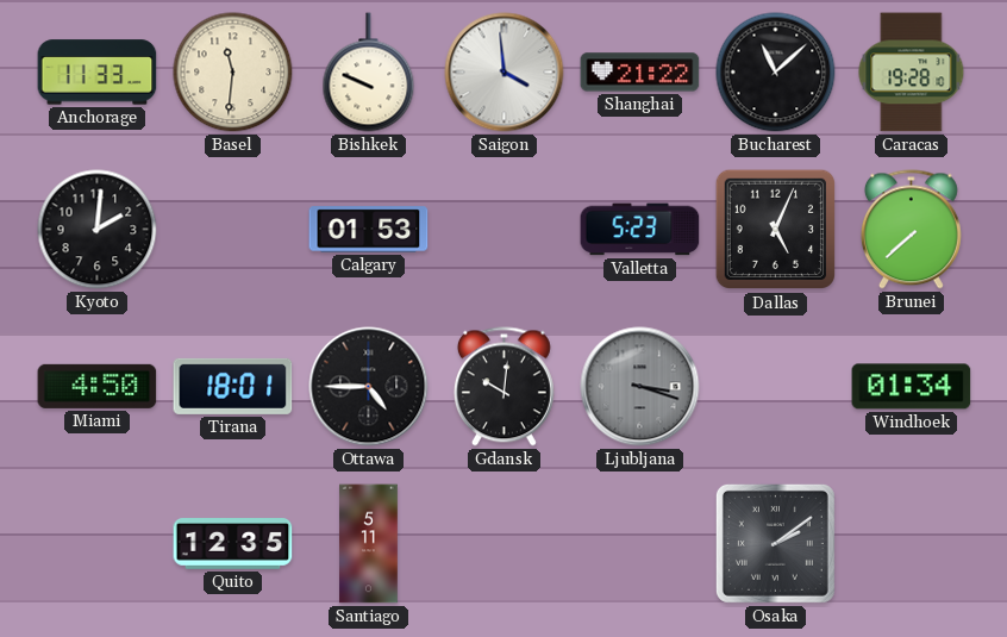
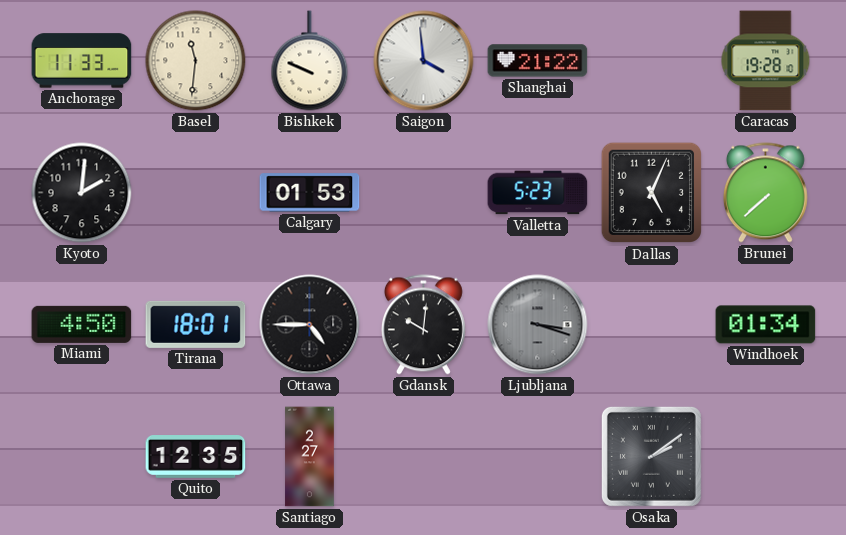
Bucharest: 11:08 -> none (776, 73)
Santiago: 5:11 -> 2:27 (310, 457)
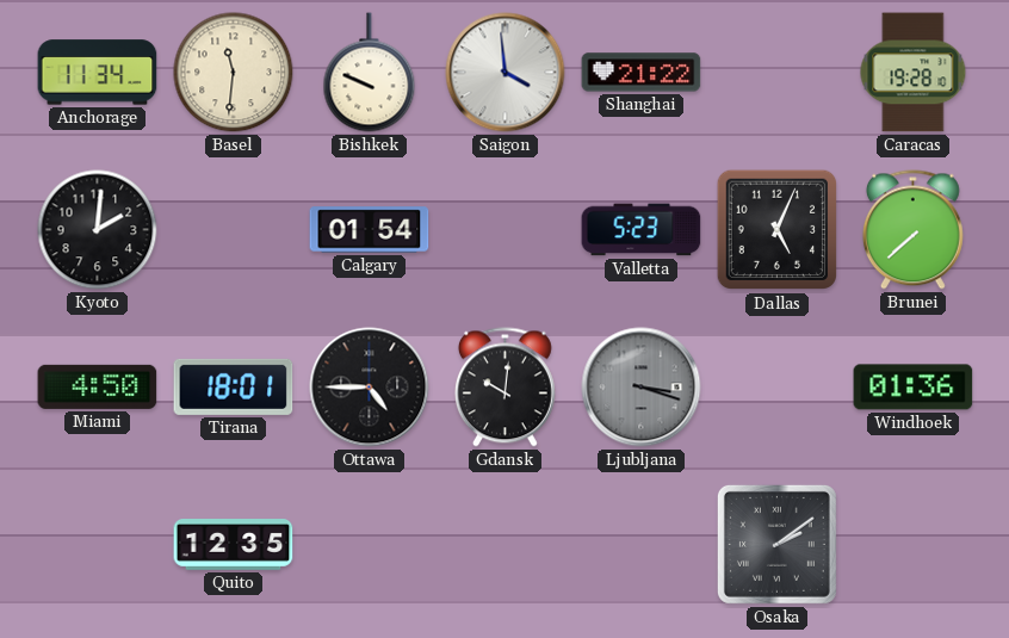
Anchorage: 11:33 -> 11:34 (98, 73)
Calgary: 01:53 -> 01:54 (370, 230)
Windhoek: 01:34 -> 01:36 (914, 388)
Santiago: 2:27 -> none (310, 457)
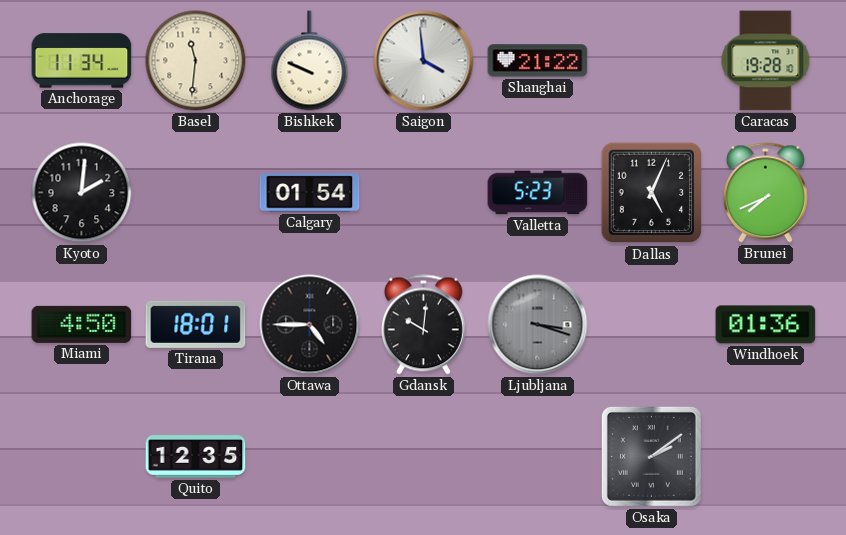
Brunei: 7:38 -> 7:41 (765, 193)
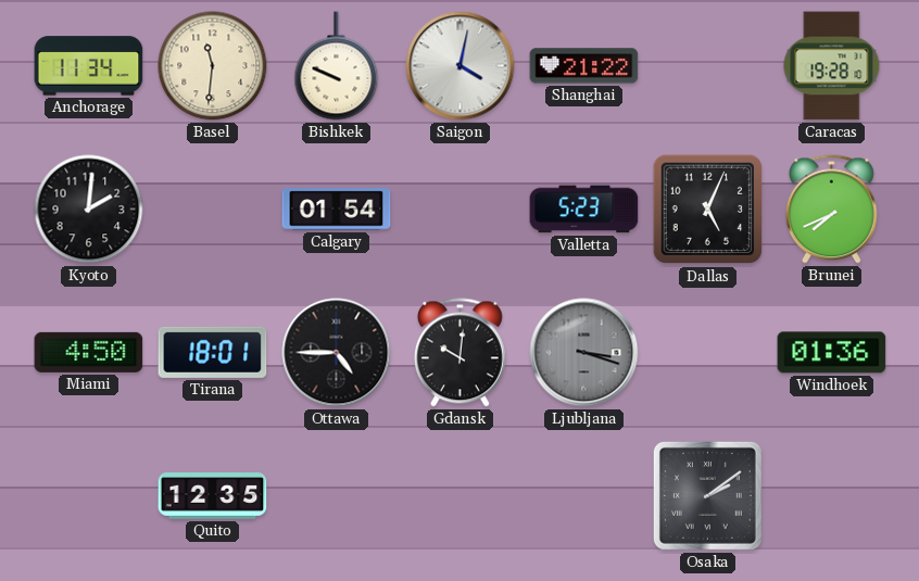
Saigon: 3:59 -> 4:02 (461, 66)
